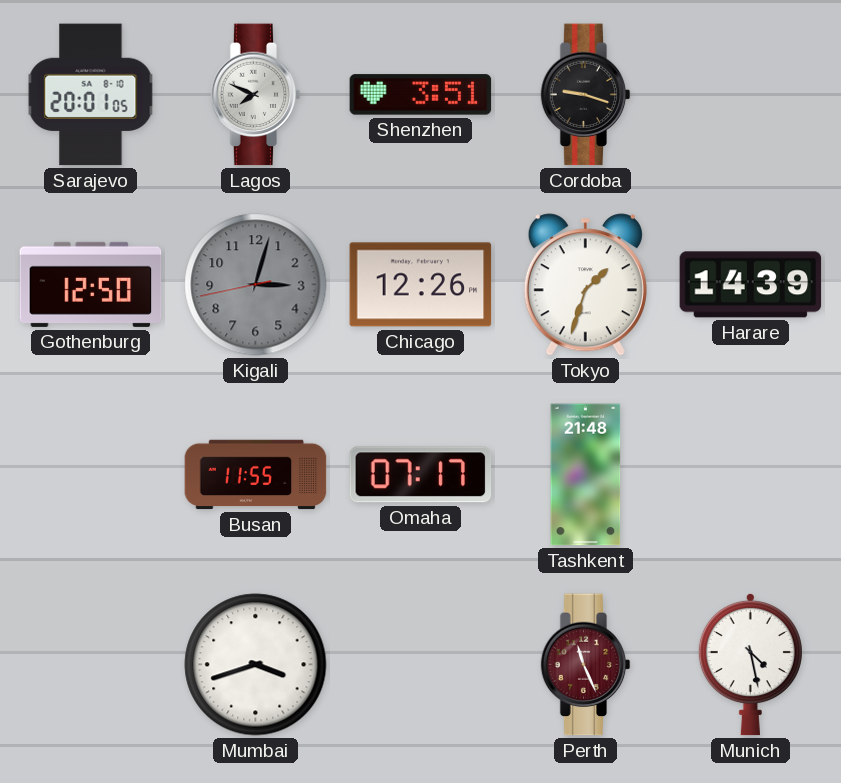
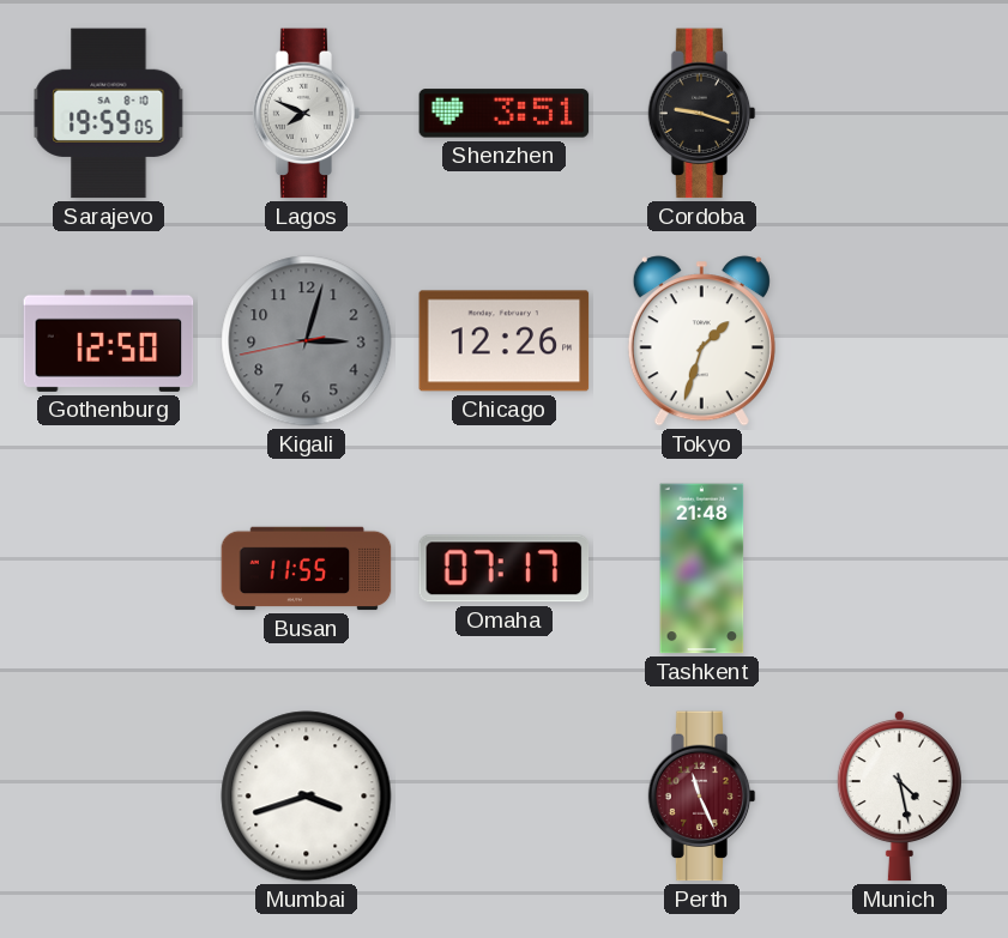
Sarajevo: 20:01 -> 19:59 (109, 114)
Harare: 14:39 -> none (751, 285)
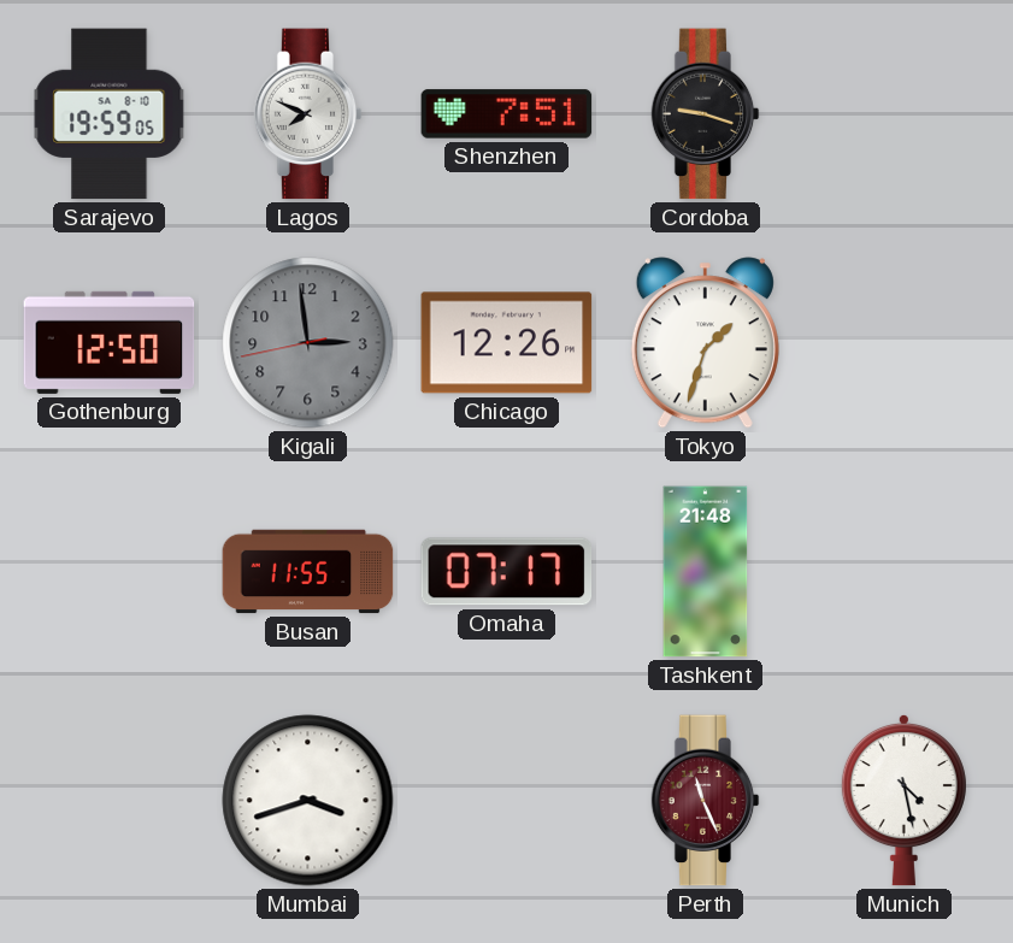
Shenzhen: 3:51 -> 7:51 (507, 114)
Kigali: 3:02 -> 2:58 (308, 343)
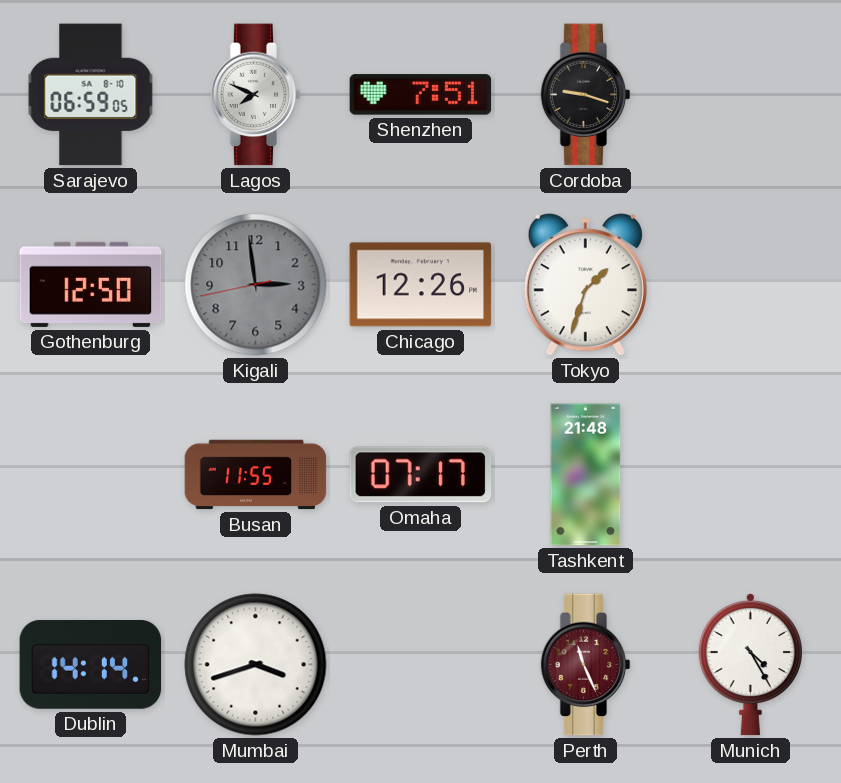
Sarajevo: 19:59 -> 06:59 (91, 95)
Dublin: none -> 14:14 (91, 664)
Munich: 4:28 -> 4:25 (750, 664)
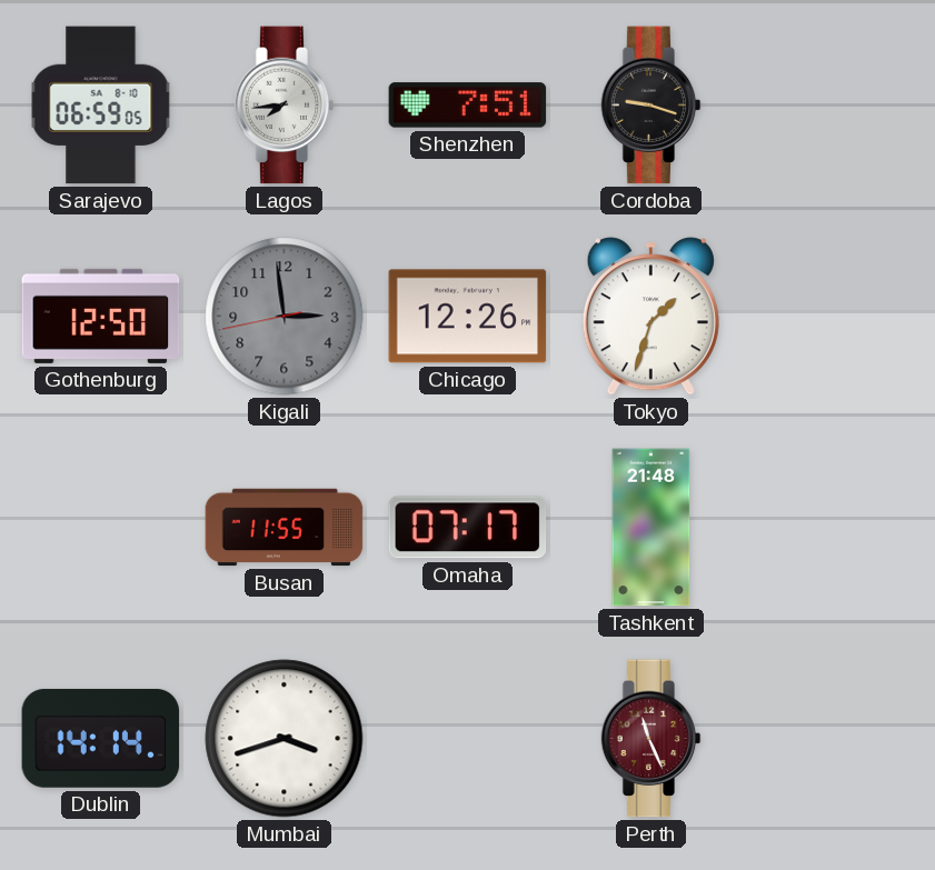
Lagos: 7:49 -> 7:44 (285, 106)
Munich: 4:25 -> none (750, 664)
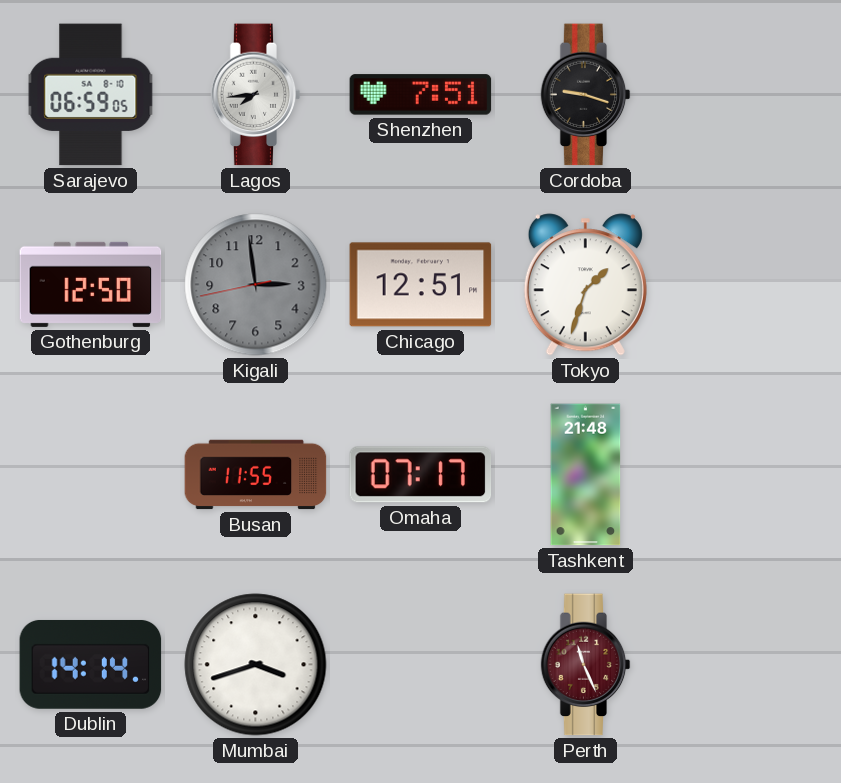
Chicago: 12:26 -> 12:51 (421, 285)
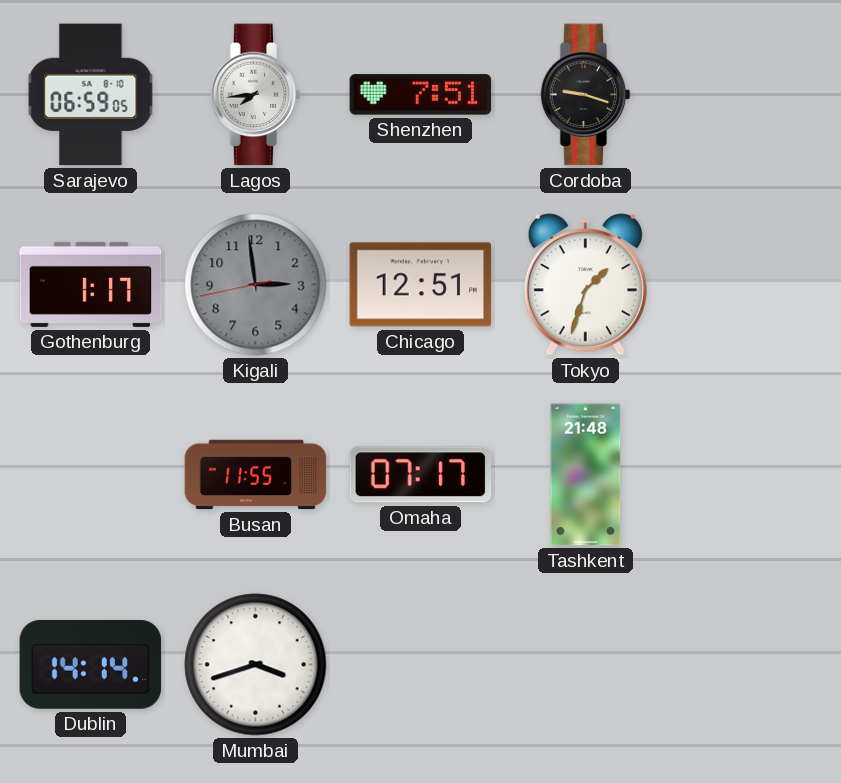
Gothenburg: 12:50 -> 1:17 (91, 284)
Perth: 11:26 -> none (586, 665)
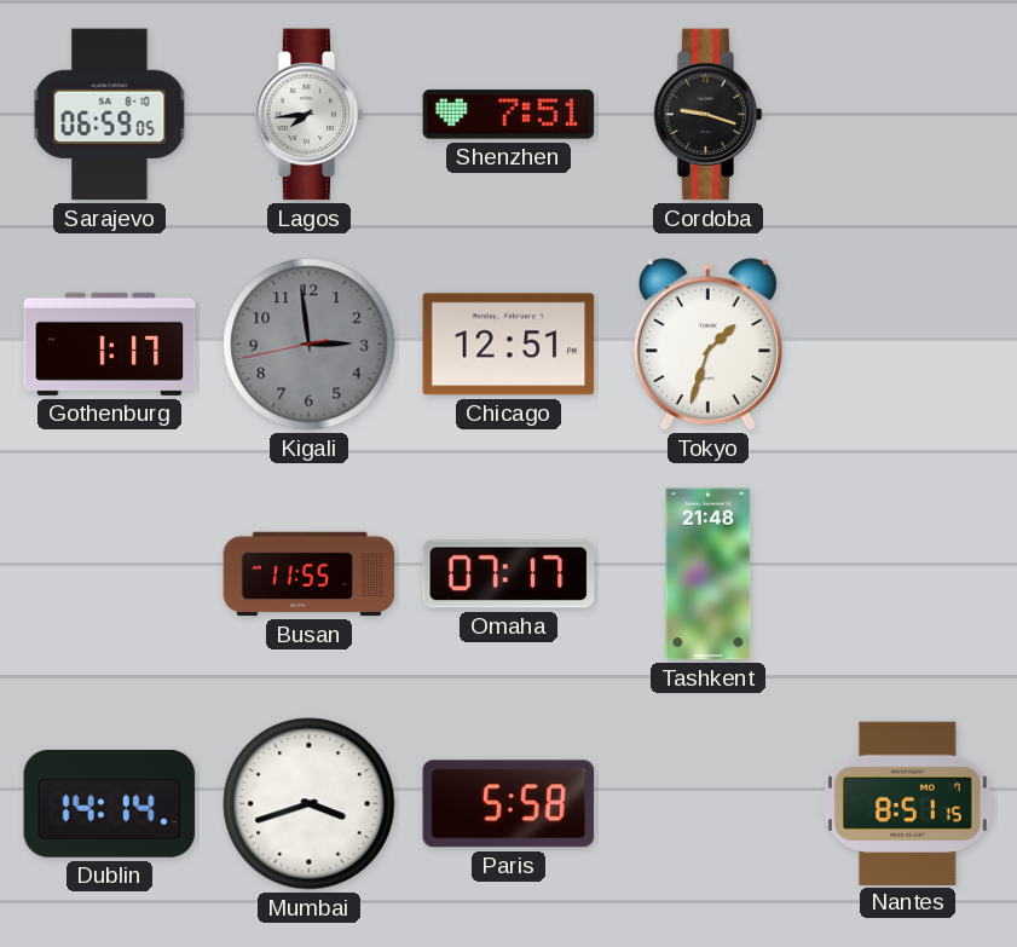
Paris: none -> 5:58 (509, 804)
Nantes: none -> 8:51 (907, 803)
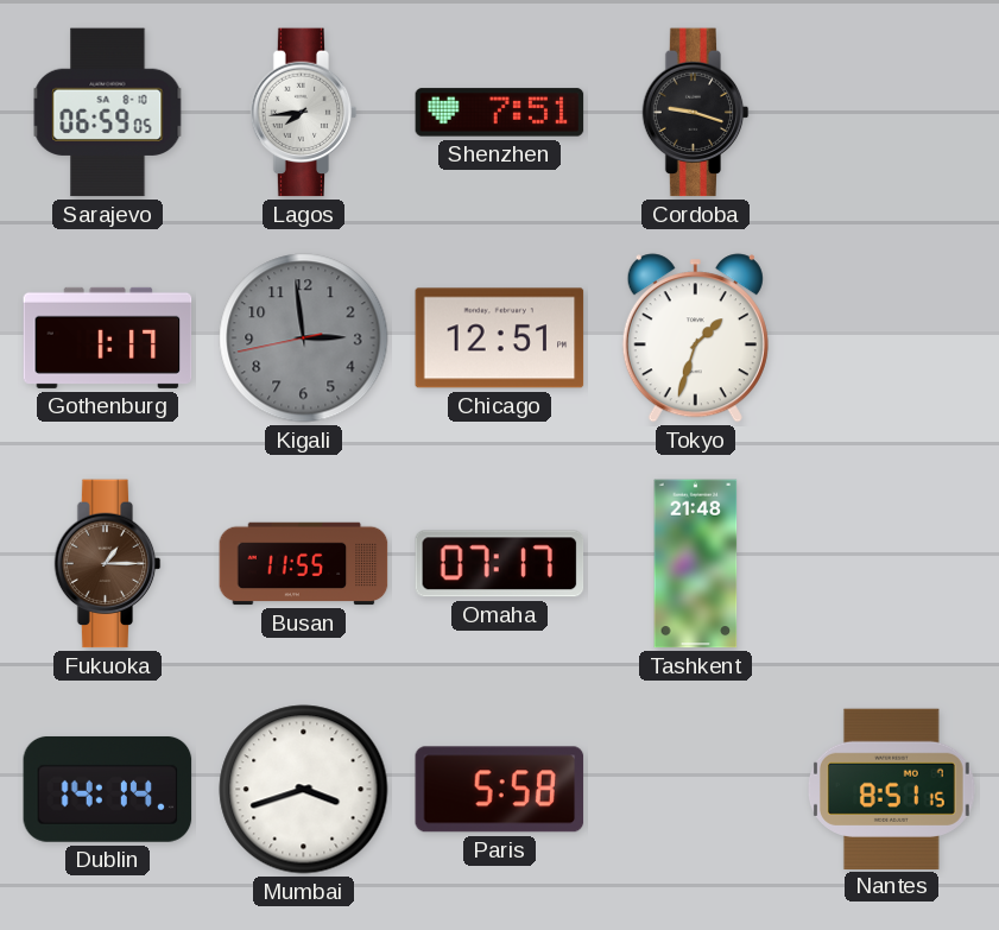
Fukuoka: none -> 1:15 (108, 564)
